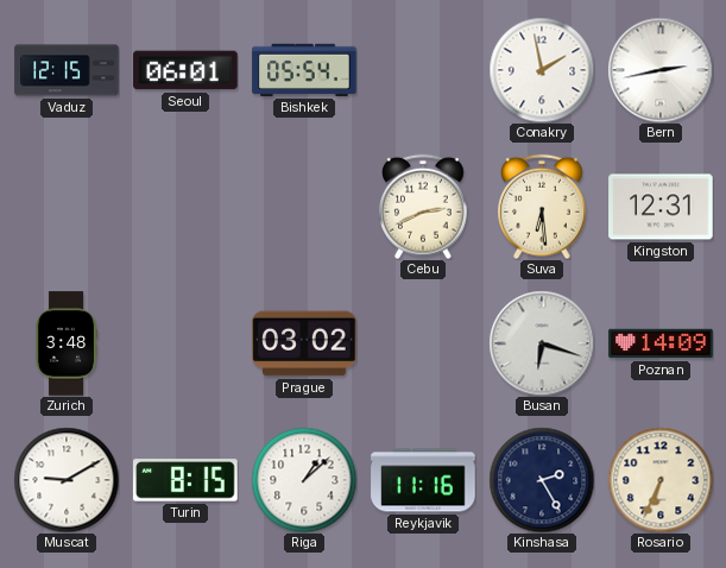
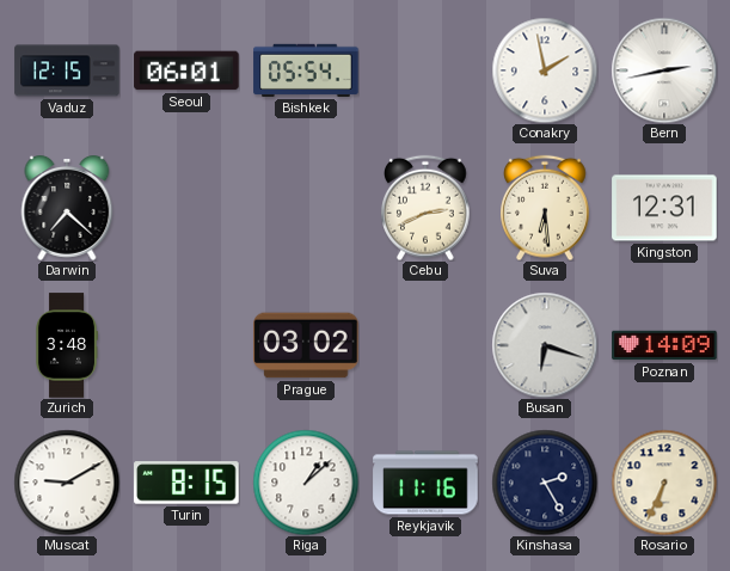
Darwin: none -> 7:22 (67, 209)
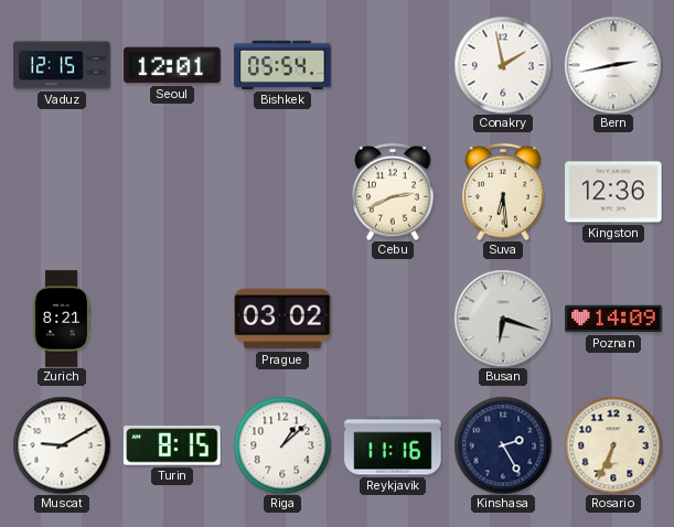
Seoul: 06:01 -> 12:01 (172, 65)
Darwin: 7:22 -> none (67, 209)
Kingston: 12:31 -> 12:36 (613, 192)
Zurich: 3:48 -> 8:21 (62, 319)
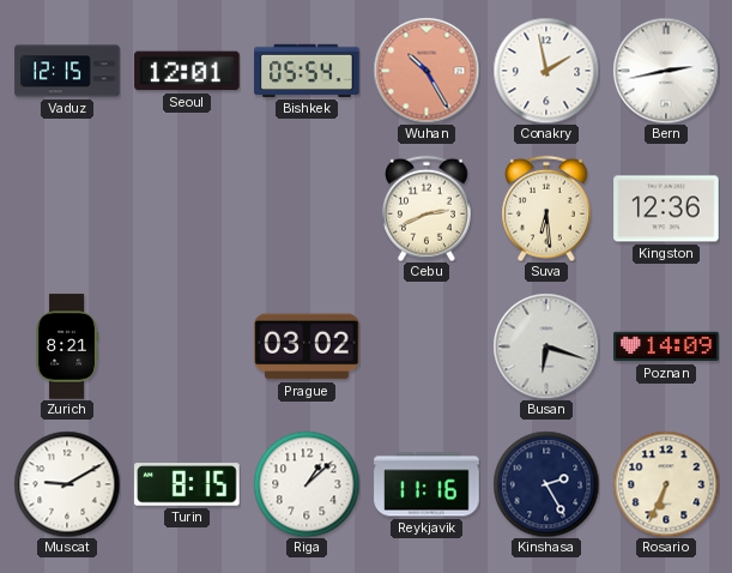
Wuhan: none -> 10:25 (427, 71)
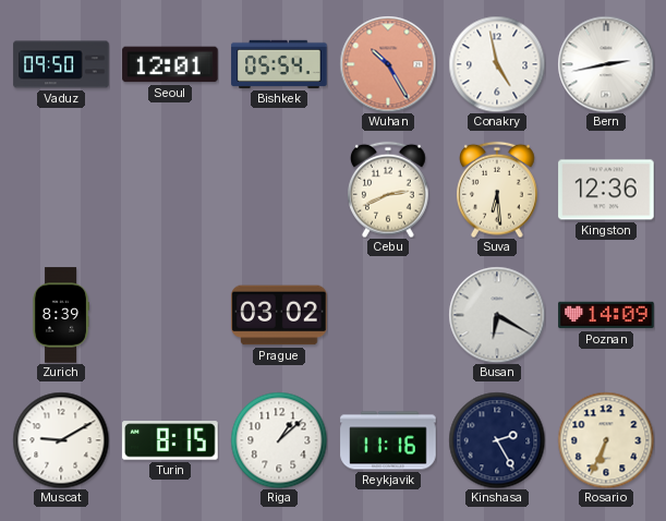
Vaduz: 12:15 -> 09:50 (61, 64)
Conakry: 1:58 -> 4:58 (497, 64)
Zurich: 8:21 -> 8:39 (61, 315)
Busan: 6:18 -> 6:20 (497, 315)
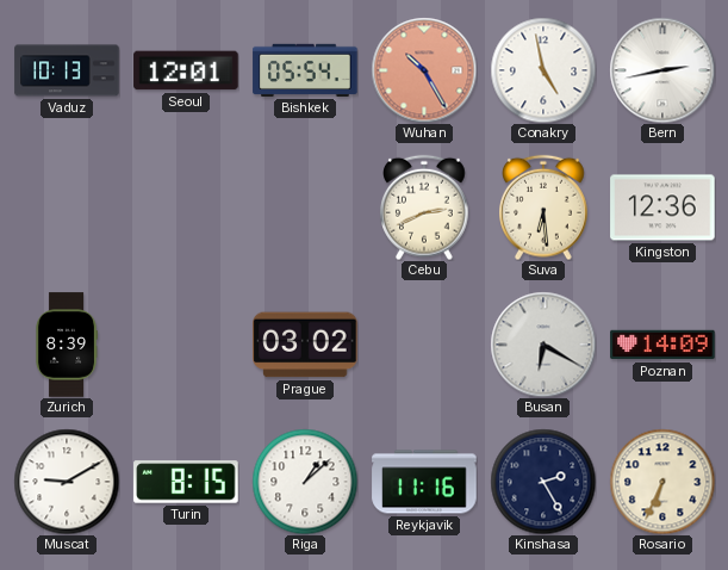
Vaduz: 09:50 -> 10:13 (67, 70)
